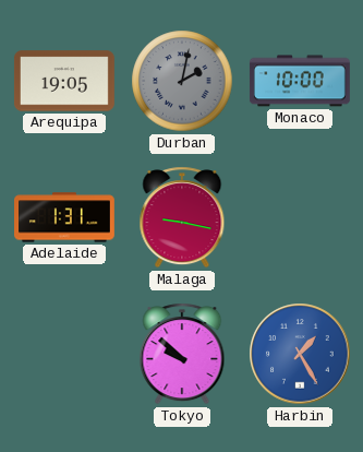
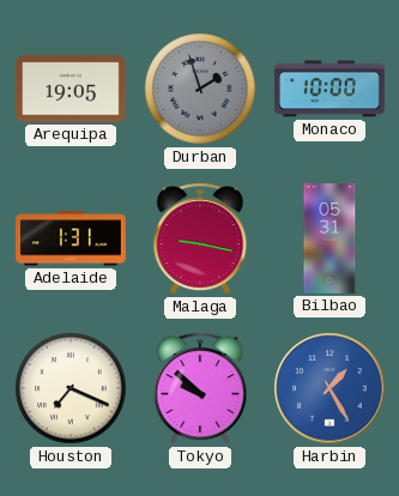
Durban: 2:02 -> 1:57 (200, 89)
Bilbao: none -> 05:31 (330, 240)
Houston: none -> 7:19 (71, 388)
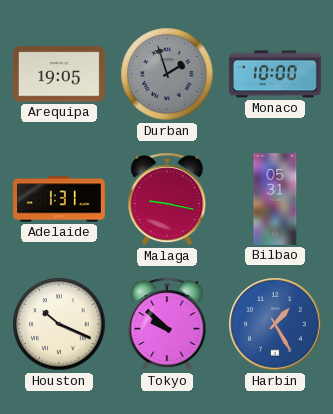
Houston: 7:19 -> 10:19 (59, 324)
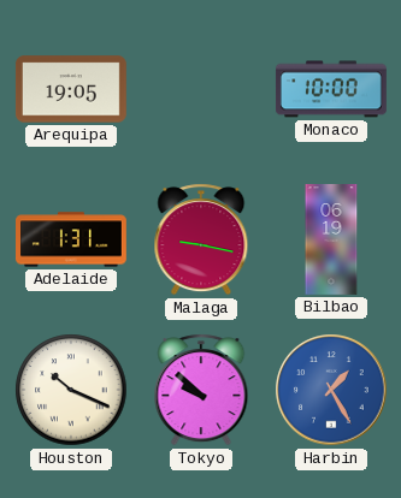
Durban: 1:57 -> none (167, 74)
Bilbao: 05:31 -> 06:19 (331, 241)
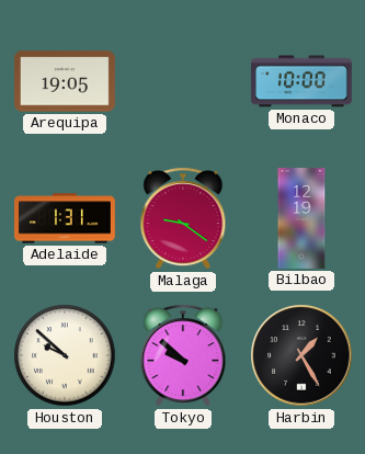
Malaga: 9:17 -> 9:21 (183, 218)
Bilbao: 06:19 -> 12:19 (301, 219)
Houston: 10:19 -> 9:52 (65, 355)
Harbin dial: blue -> black (301, 355)
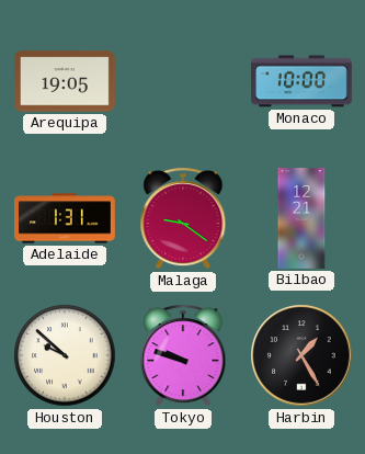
Bilbao: 12:19 -> 12:21 (301, 219)
Tokyo: 9:52 -> 9:48 (183, 355)
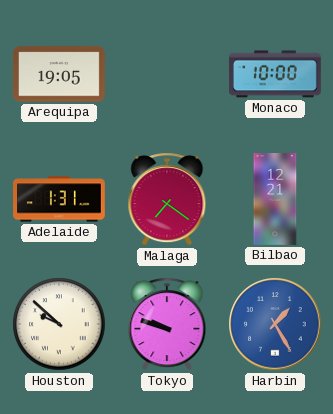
Malaga: 9:21 -> 7:21 (167, 199)
Harbin dial: black -> blue (275, 324)
